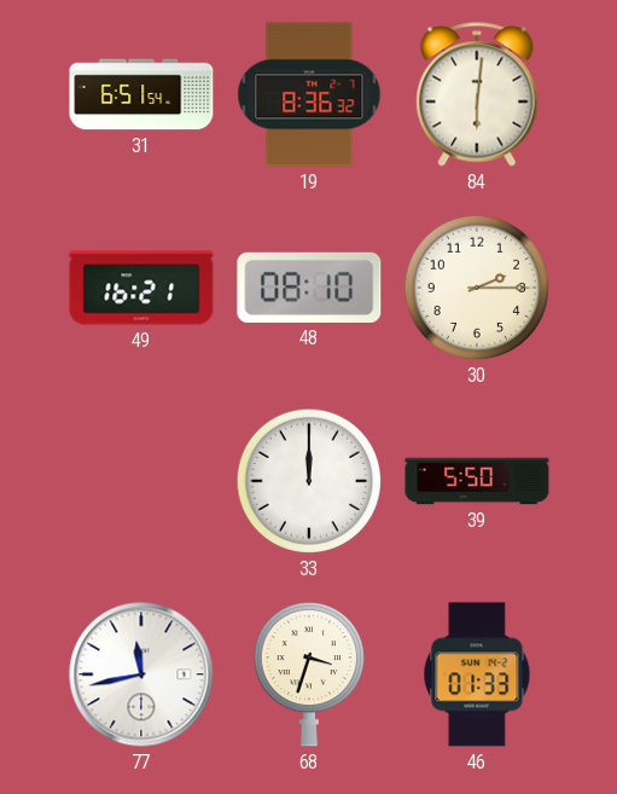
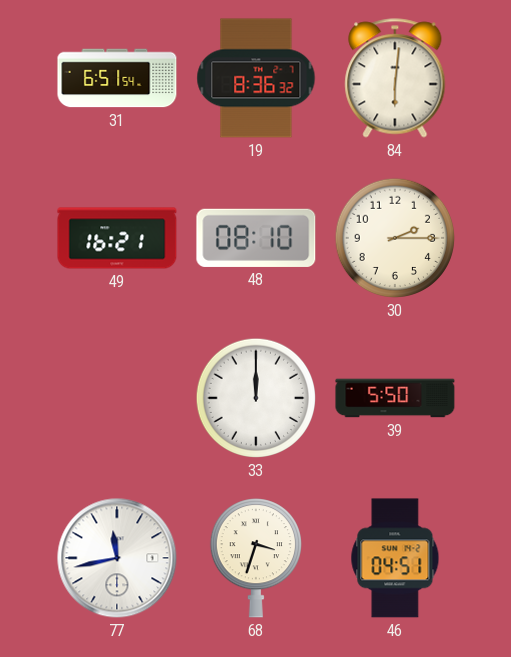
46: 01:33 -> 04:51 (395, 558)
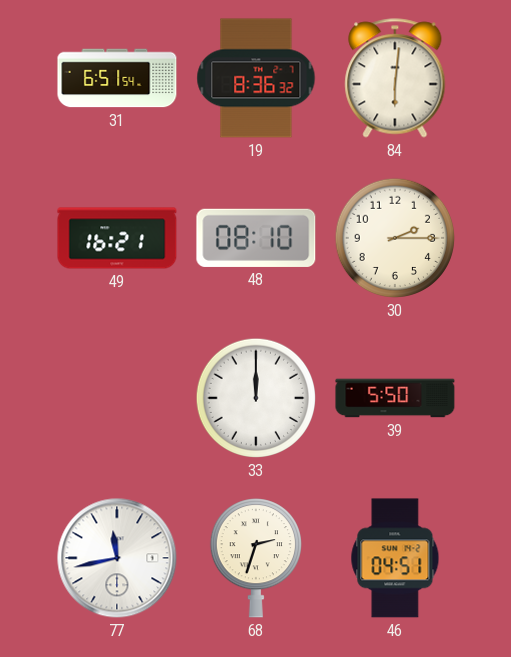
68: 3:33 -> 2:33 (255, 558)
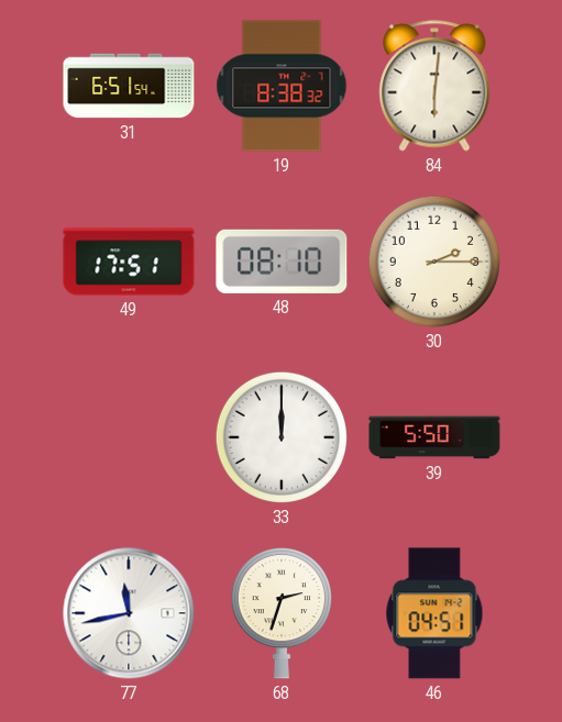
19: 8:36 -> 8:38 (282, 86)
49: 16:21 -> 17:51 (129, 262)
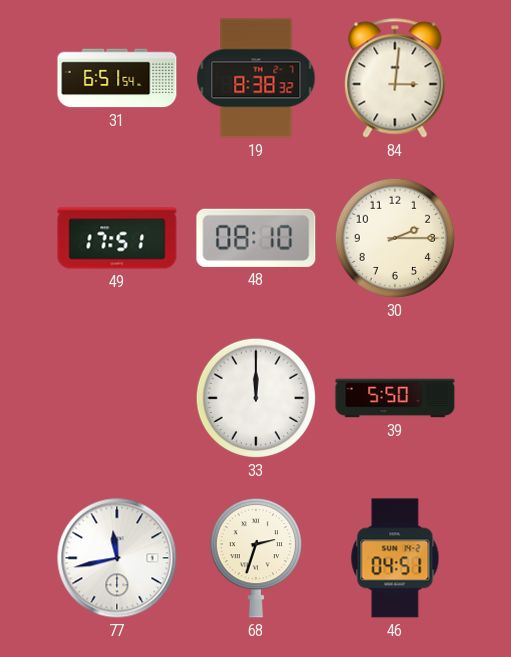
84: 6:01 -> 3:01 (395, 78)
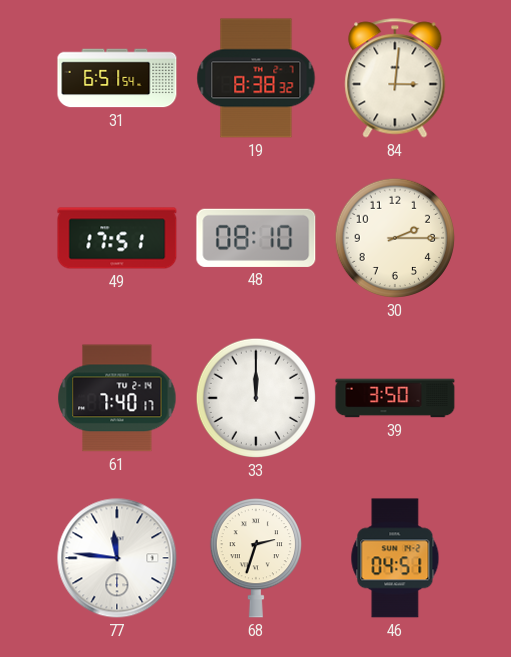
61: none -> 7:40 (117, 398)
39: 5:50 -> 3:50 (395, 398)
77: 11:43 -> 11:46 (117, 558)
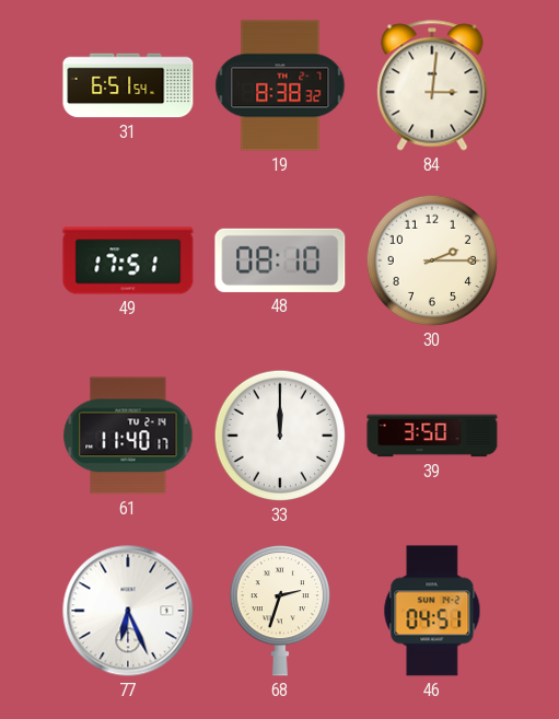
61: 7:40 -> 11:40 (128, 436)
77: 11:46 -> 6:26 (128, 611)
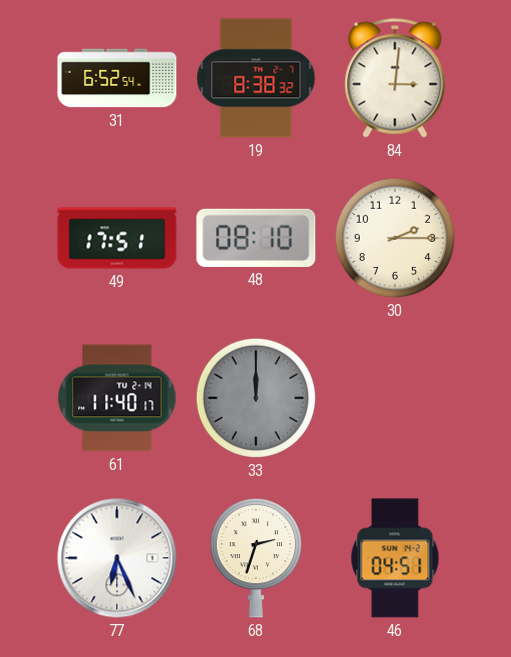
31: 6:51 -> 6:52 (117, 78)
33 dial: white -> grey (256, 398)
39: 3:50 -> none (432, 436)
